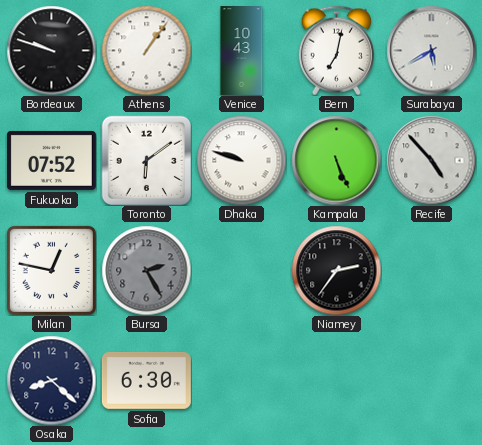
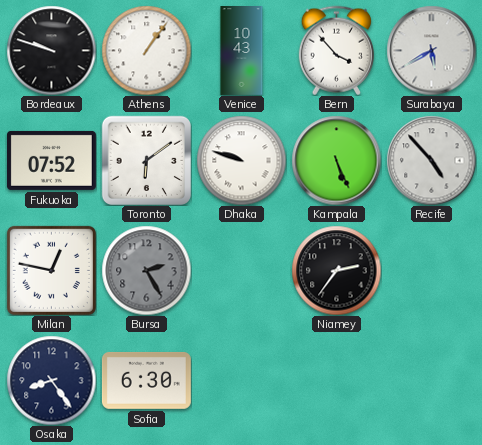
Bern: 7:02 -> 3:53 (336, 50)
Osaka: 8:22 -> 8:24 (51, 380)
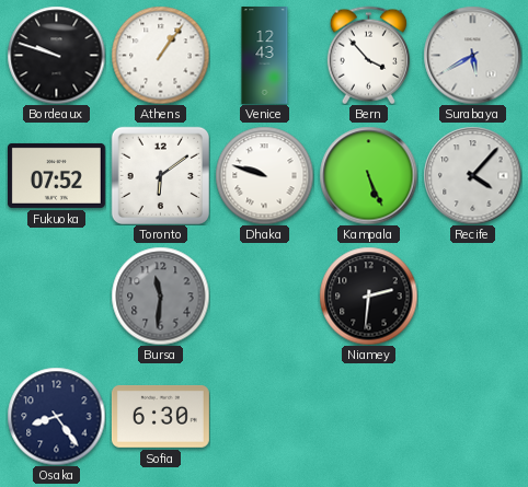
Venice: 10:43 -> 12:43 (265, 56)
Recife: 4:53 -> 4:07 (472, 175)
Milan: 12:47 -> none (51, 270)
Bursa: 2:25 -> 11:31 (160, 295)
Niamey: 2:36 -> 2:31 (368, 295)
